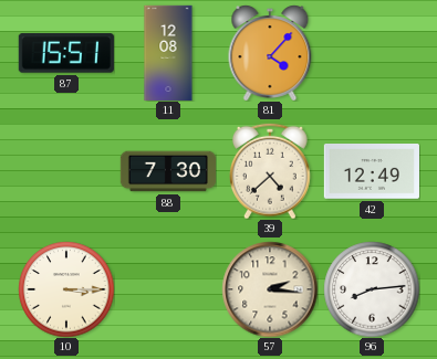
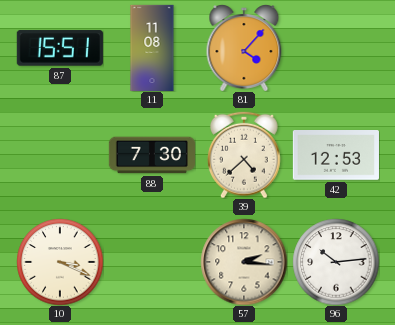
11: 12:08 -> 11:08 (152, 47)
42: 12:49 -> 12:53 (336, 155)
10: 3:15 -> 3:19 (60, 262)
96: 8:14 -> 10:14 (336, 262)
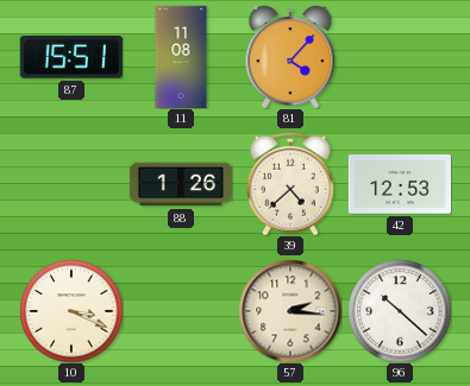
88: 7:30 -> 1:26 (180, 184)
96: 10:14 -> 10:22 (400, 311)
